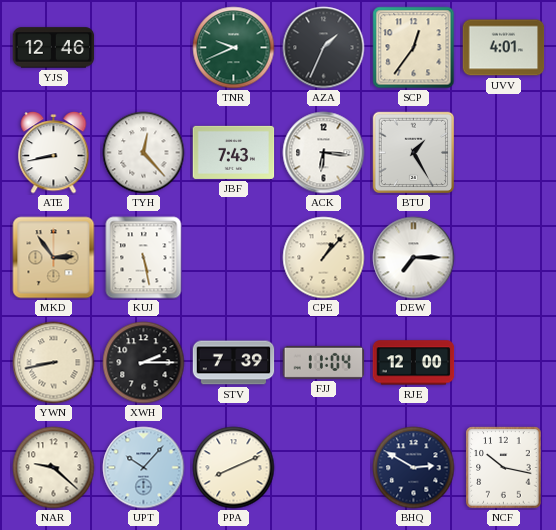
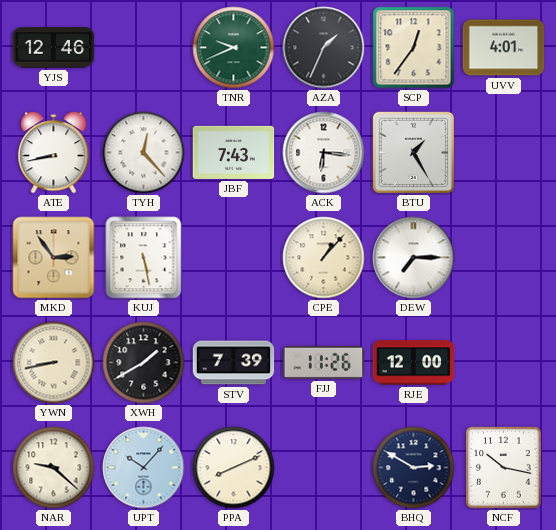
XWH: 2:15 -> 1:40 (144, 363)
FJJ: 11:04 -> 11:26 (324, 362)
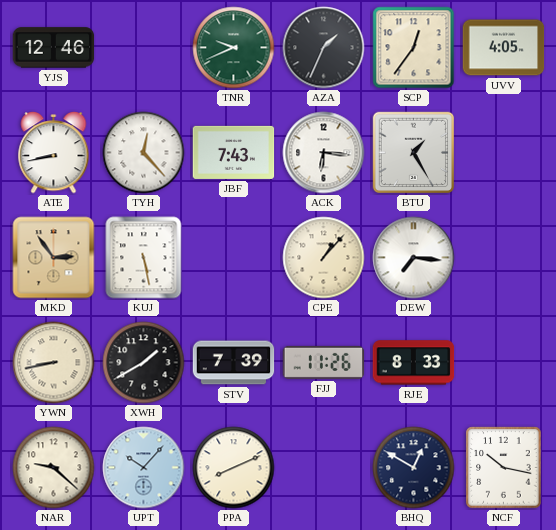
UVV: 4:01 -> 4:05 (504, 48)
DEW: 7:15 -> 7:16 (414, 258)
RJE: 12:00 -> 8:33 (414, 363)
BHQ: 2:50 -> 12:50 (414, 468)
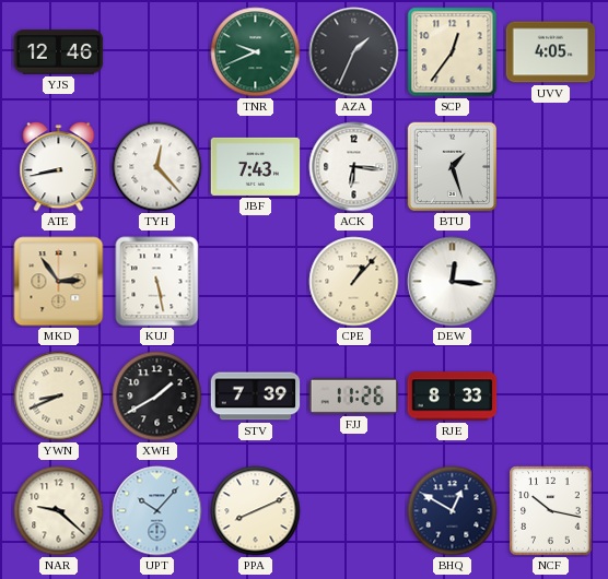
BTU: 1:25 -> 1:27 (452, 166)
DEW: 7:16 -> 12:16 (453, 282)
YWN: 8:43 -> 8:41 (59, 397)
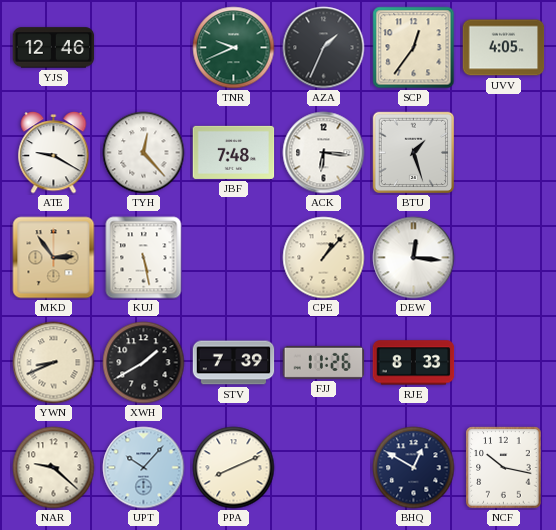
ATE: 8:43 -> 9:20 (54, 153)
JBF: 7:43 -> 7:48 (234, 152)
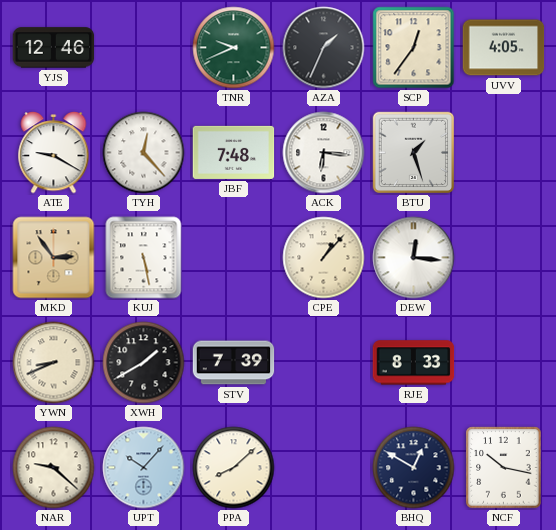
FJJ: 11:26 -> none (324, 362)
PPA: 8:11 -> 8:08 (234, 468)
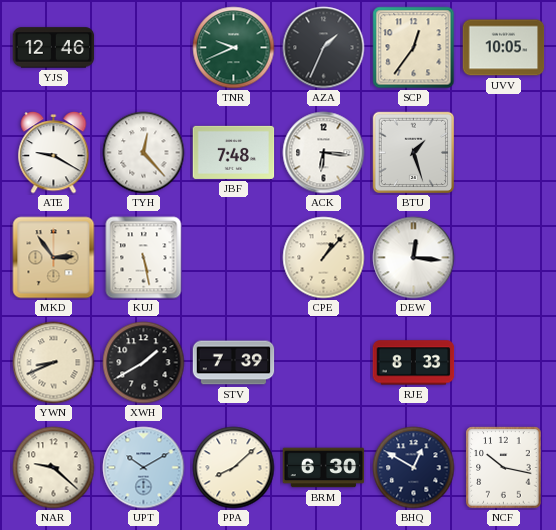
UVV: 4:05 -> 10:05 (504, 48)
UPT: 10:07 -> 10:10 (144, 468)
BRM: none -> 6:30 (324, 468)
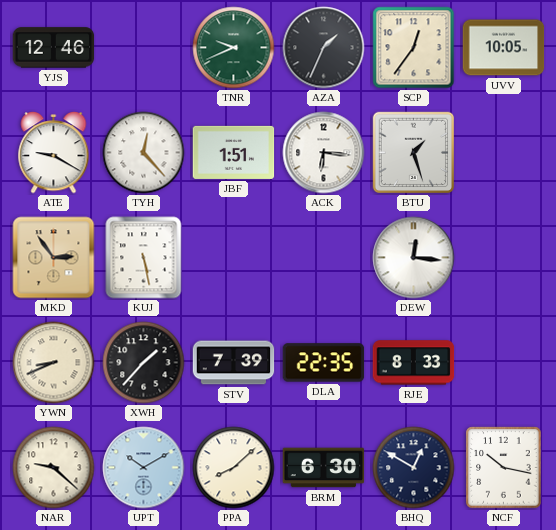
JBF: 7:48 -> 1:51 (234, 152)
CPE: 1:07 -> none (324, 258)
XWH: 1:40 -> 1:37 (144, 363)
DLA: none -> 22:35 (324, 363)
